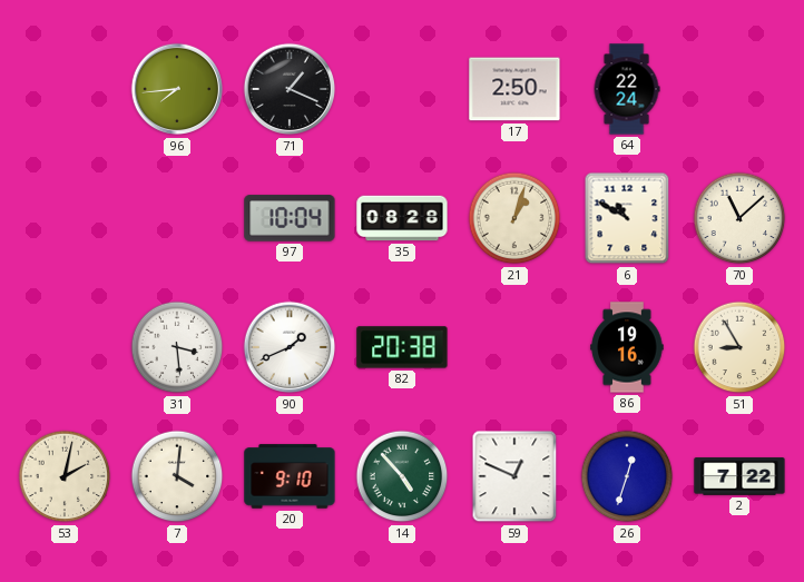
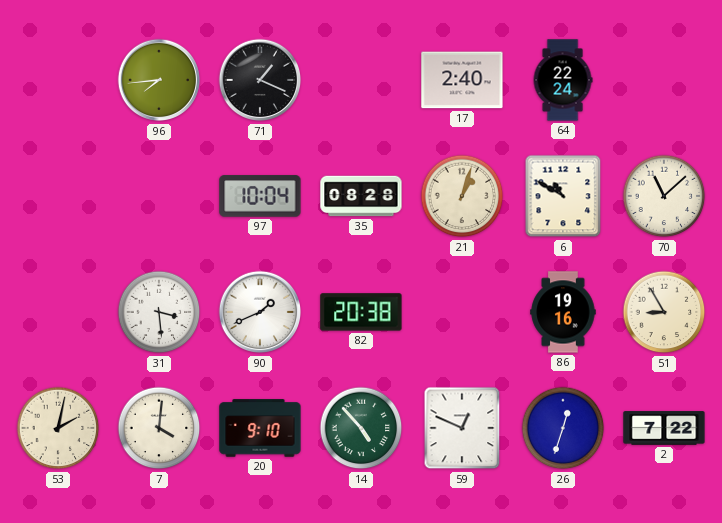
17: 2:50 -> 2:40 (462, 80)
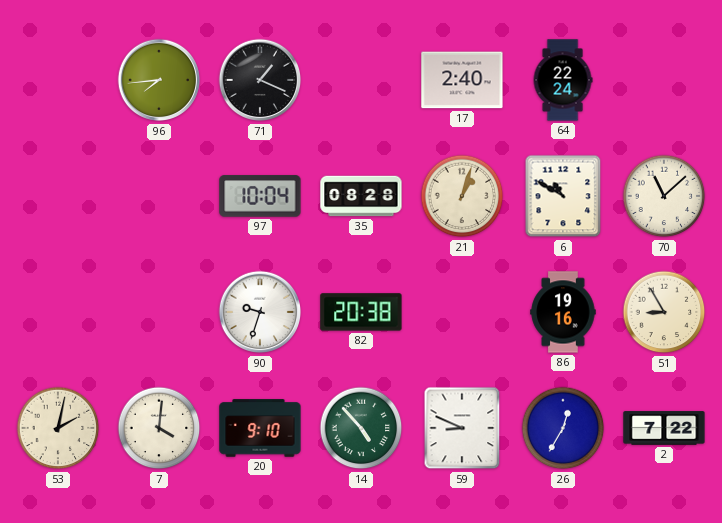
31: 3:29 -> none (159, 312)
90: 1:41 -> 9:33 (260, 312)
59: 12:49 -> 8:49 (462, 428)
26: 12:33 -> 12:35 (563, 428)
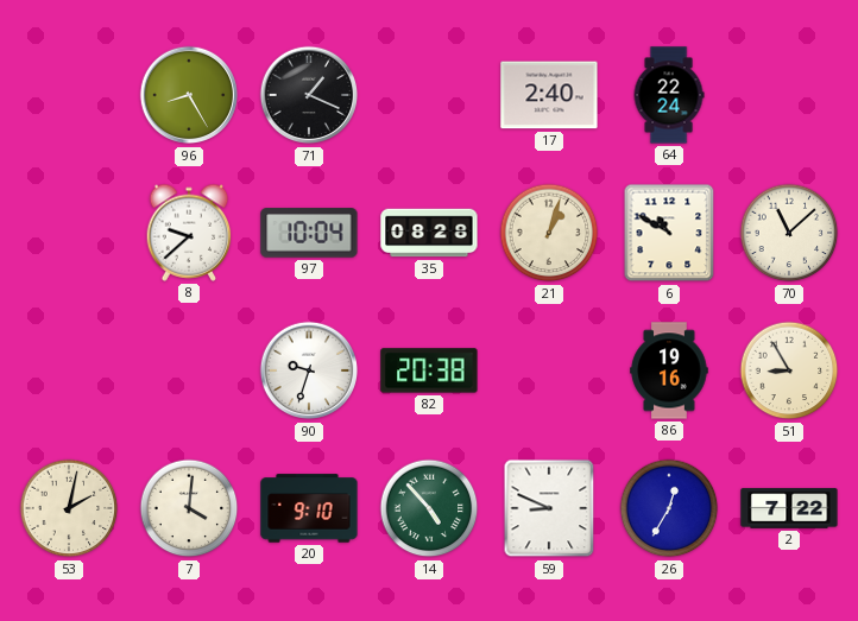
96: 7:44 -> 8:25 (189, 95)
8: none -> 9:38 (189, 233)
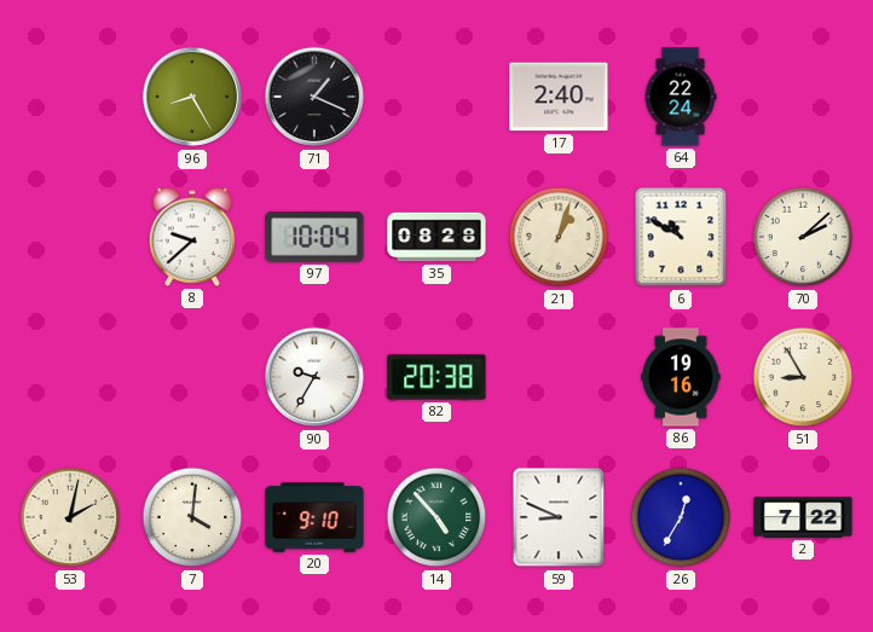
70: 11:08 -> 2:08 (803, 237)
90: 9:33 -> 9:35 (314, 377)
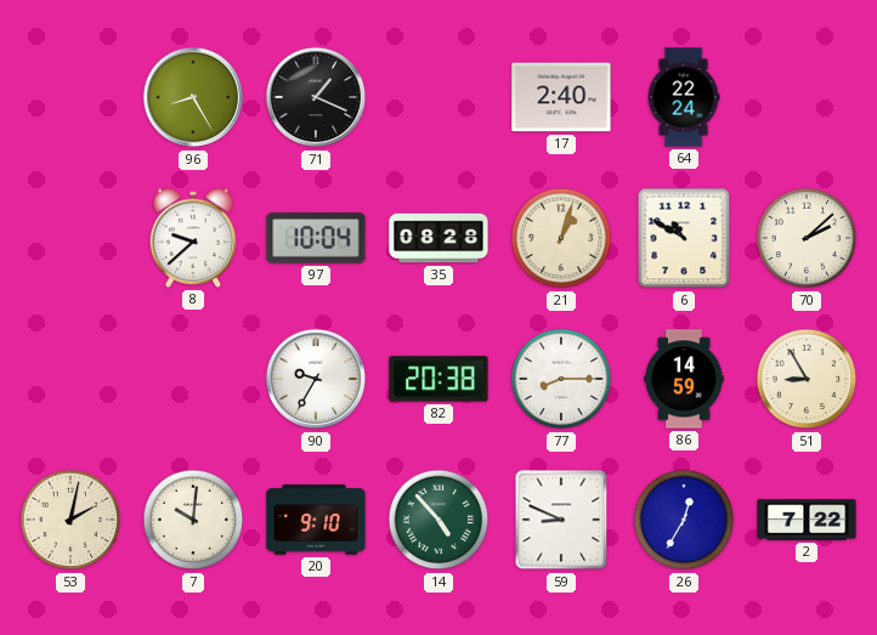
77: none -> 8:15 (561, 379)
86: 19:16 -> 14:59 (684, 379)
7: 4:01 -> 10:01 (193, 520)
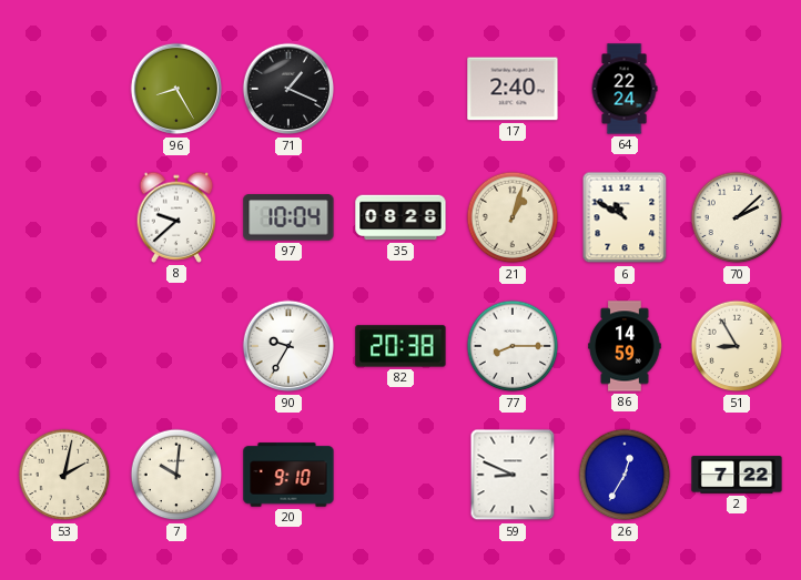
14: 4:53 -> none (438, 520)
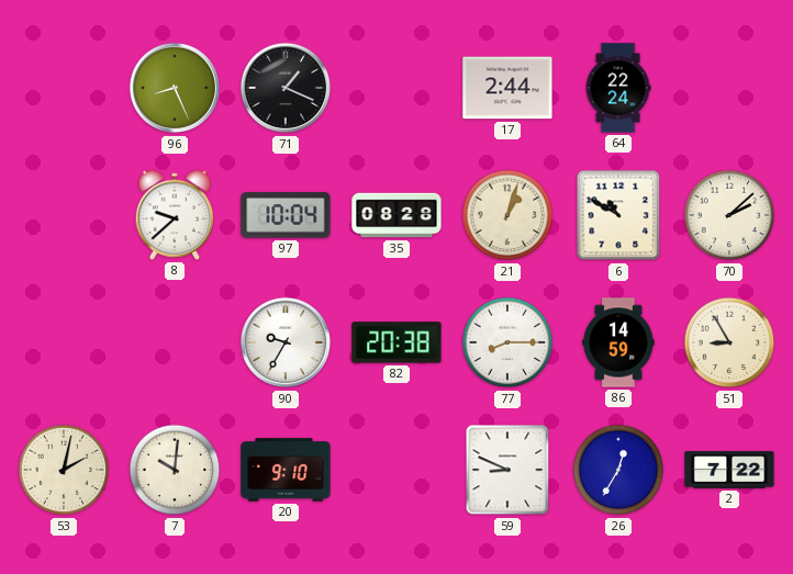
96: 8:25 -> 8:26 (175, 88)
17: 2:40 -> 2:44 (507, 88)
